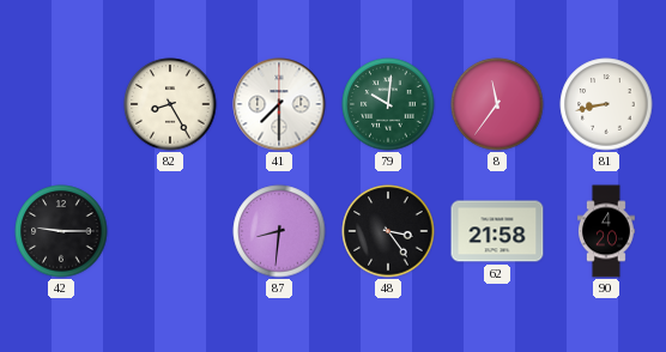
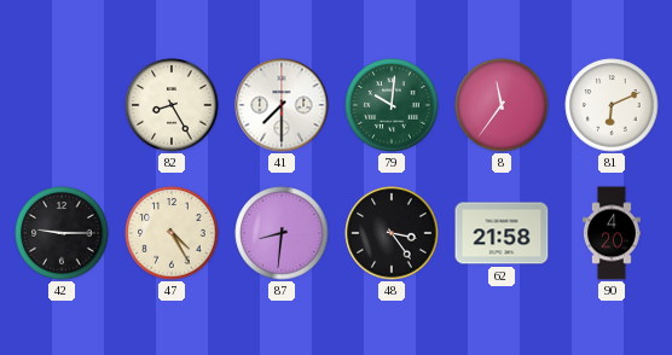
81: 8:43 -> 6:11 (612, 105)
47: none -> 4:25 (172, 233)
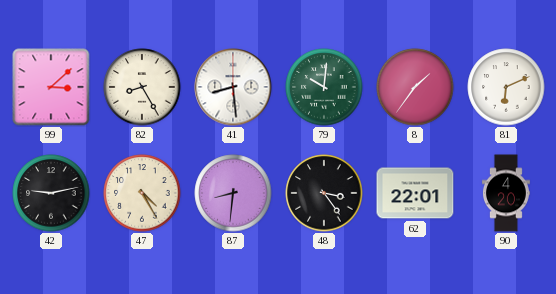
99: none -> 3:08 (51, 87)
41: 7:30 -> 8:29 (233, 87)
8: 11:36 -> 1:36 (415, 87)
42: 9:15 -> 9:13 (51, 193)
62: 21:58 -> 22:01 (415, 193)
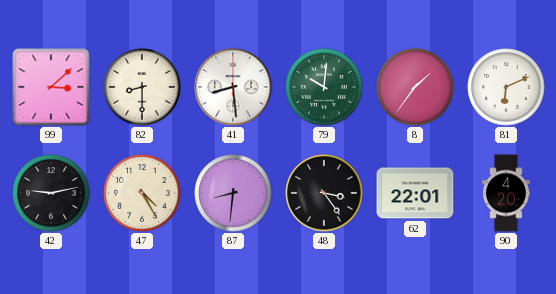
82: 8:25 -> 8:30 (142, 87)
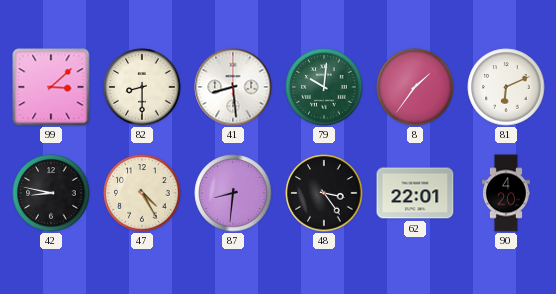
42: 9:13 -> 8:47 (51, 193)
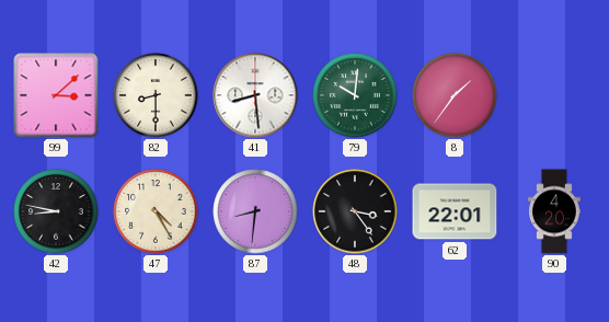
81: 6:11 -> none (506, 87)
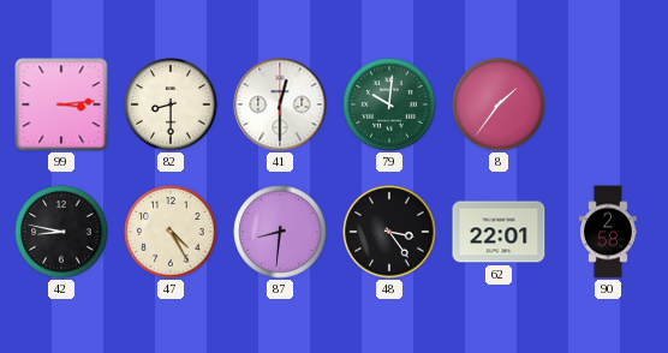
99: 3:08 -> 3:14 (61, 104)
41: 8:29 -> 12:30 (280, 104)
90: 4:20 -> 2:58 (608, 232)
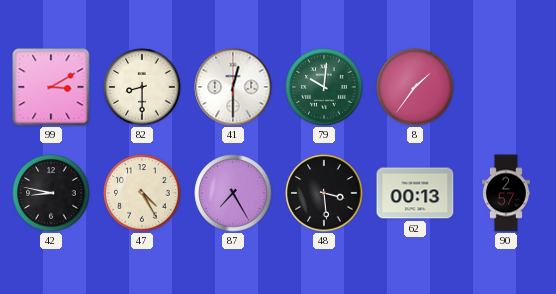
99: 3:14 -> 3:10 (51, 87)
87: 8:31 -> 7:25 (233, 193)
48: 3:24 -> 3:29 (324, 193)
62: 22:01 -> 00:13 (415, 193)
90: 2:58 -> 2:57 (506, 193)
